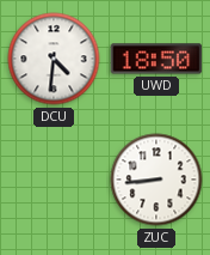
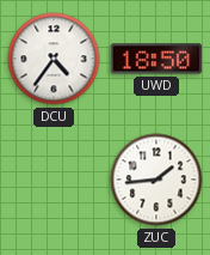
DCU: 4:31 -> 4:36 (54, 59)
ZUC: 8:44 -> 1:44 (156, 180)
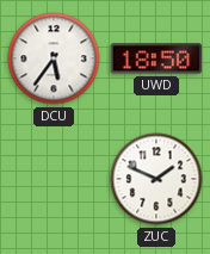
DCU: 4:36 -> 5:36 (54, 58)
ZUC: 1:44 -> 1:49 (156, 179)
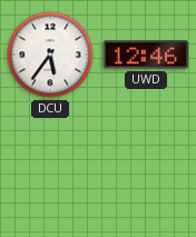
UWD: 18:50 -> 12:46 (146, 55)
ZUC: 1:49 -> none (156, 179)
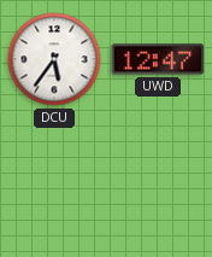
UWD: 12:46 -> 12:47 (158, 59)
